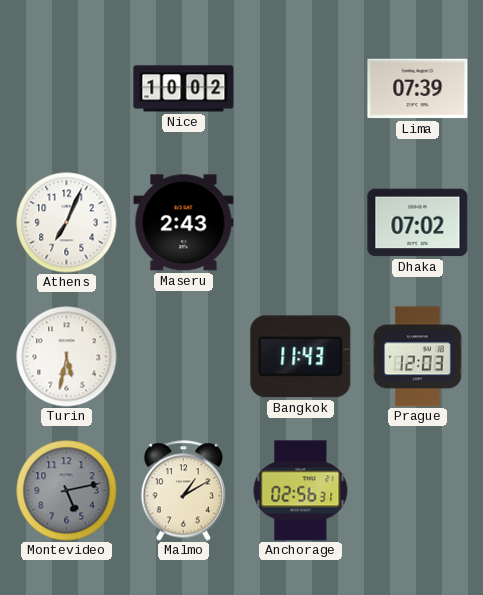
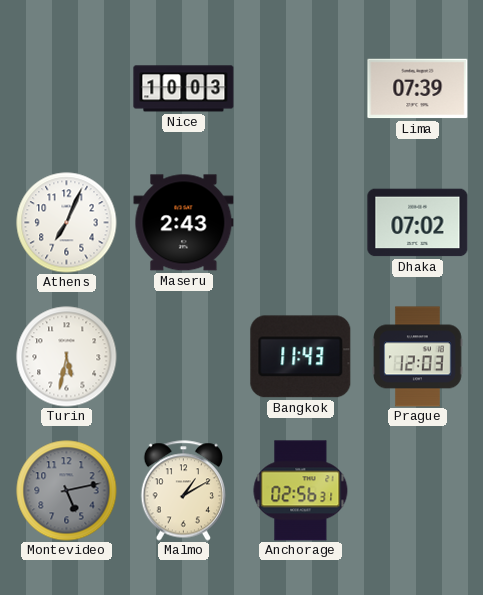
Nice: 10:02 -> 10:03 (184, 89)
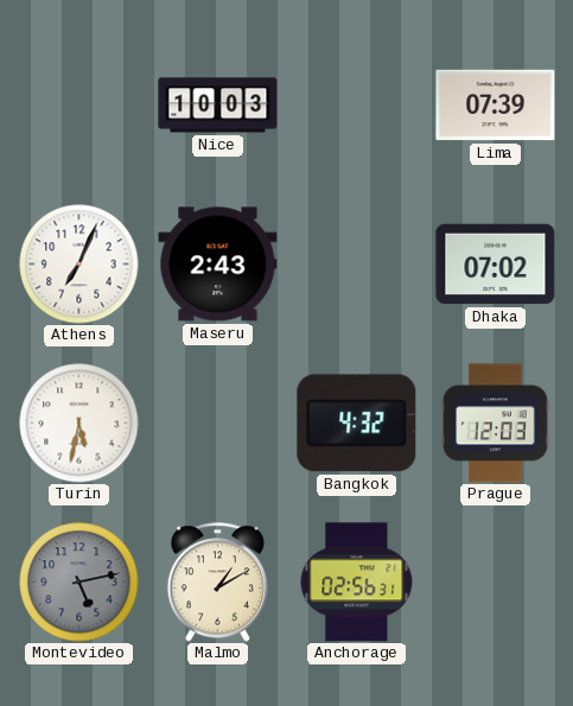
Bangkok: 11:43 -> 4:32 (357, 424)
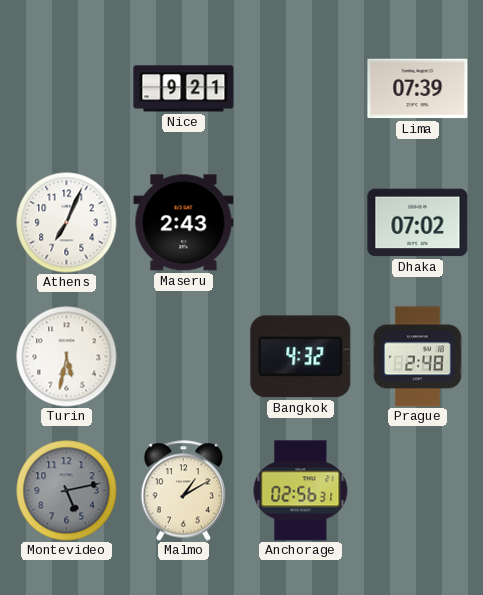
Nice: 10:03 -> 9:21 (184, 89)
Prague: 12:03 -> 2:48 (418, 357)
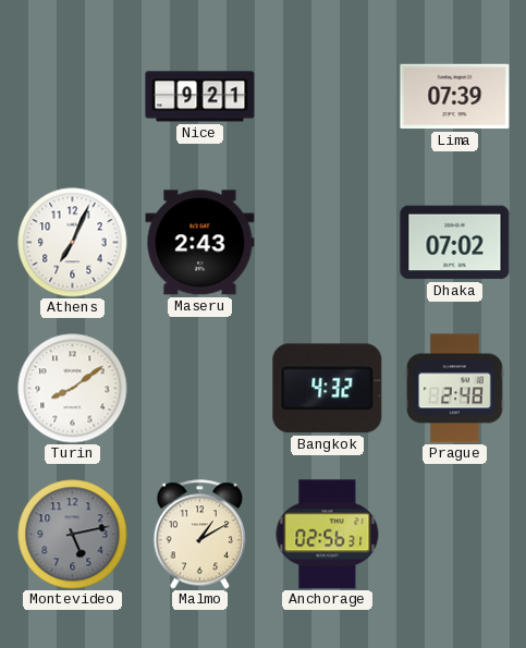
Turin: 5:32 -> 8:09 (73, 389)
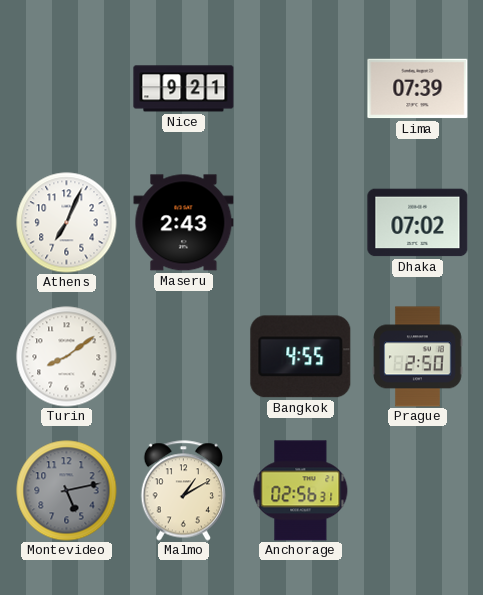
Bangkok: 4:32 -> 4:55 (301, 357)
Prague: 2:48 -> 2:50 (418, 357)
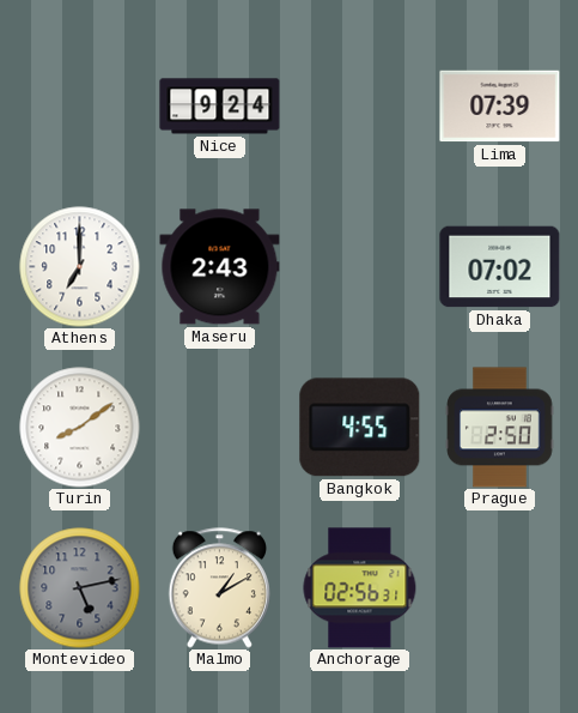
Nice: 9:21 -> 9:24 (220, 107)
Athens: 7:04 -> 7:00 (80, 267)
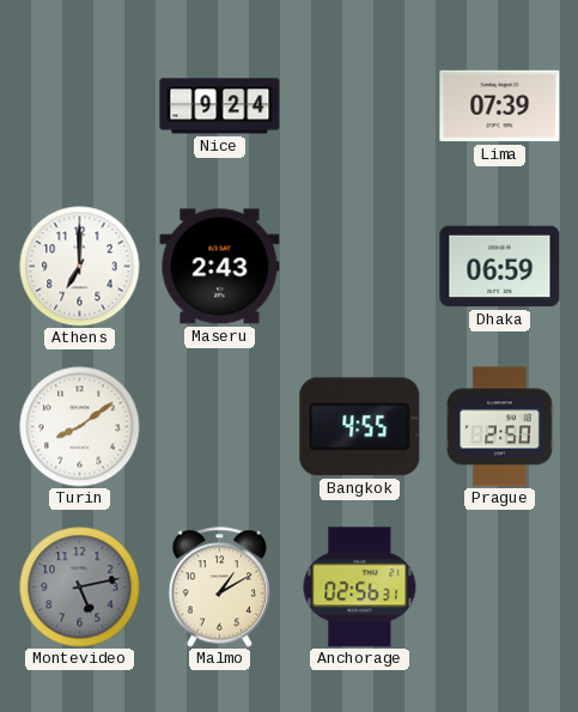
Dhaka: 07:02 -> 06:59 (500, 267)
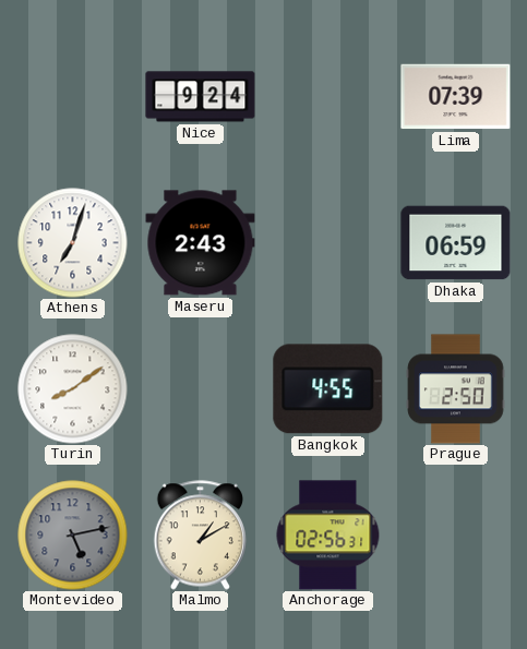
Athens: 7:00 -> 7:03 (73, 243)
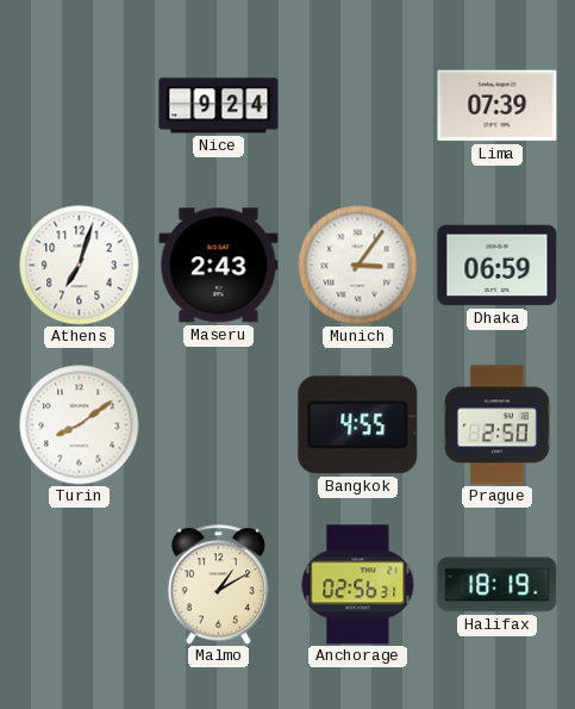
Munich: none -> 3:06 (358, 266)
Montevideo: 5:13 -> none (73, 536)
Halifax: none -> 18:19 (498, 585)
